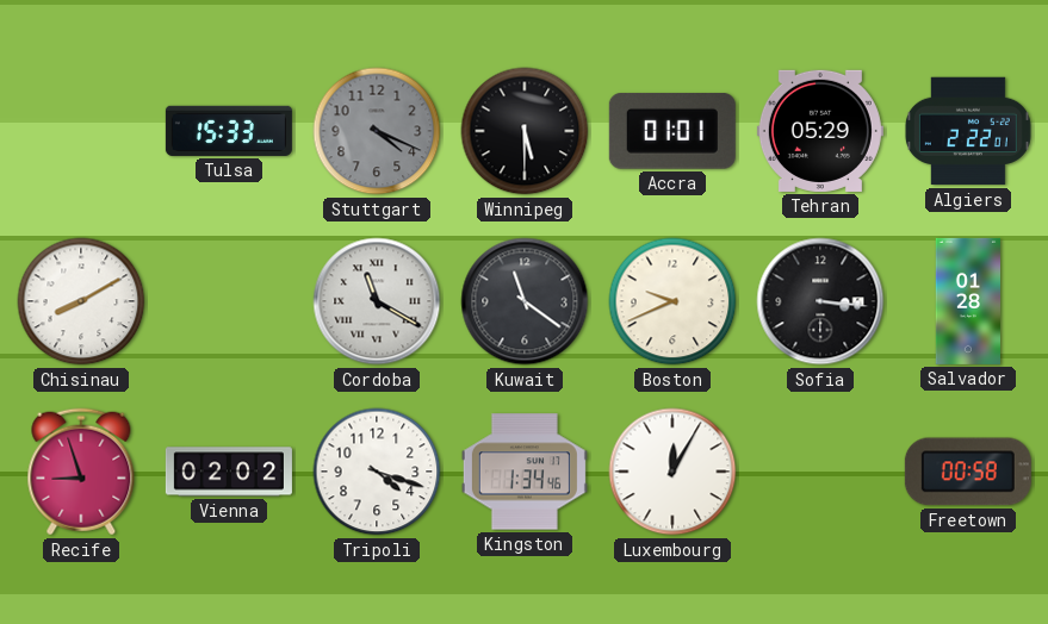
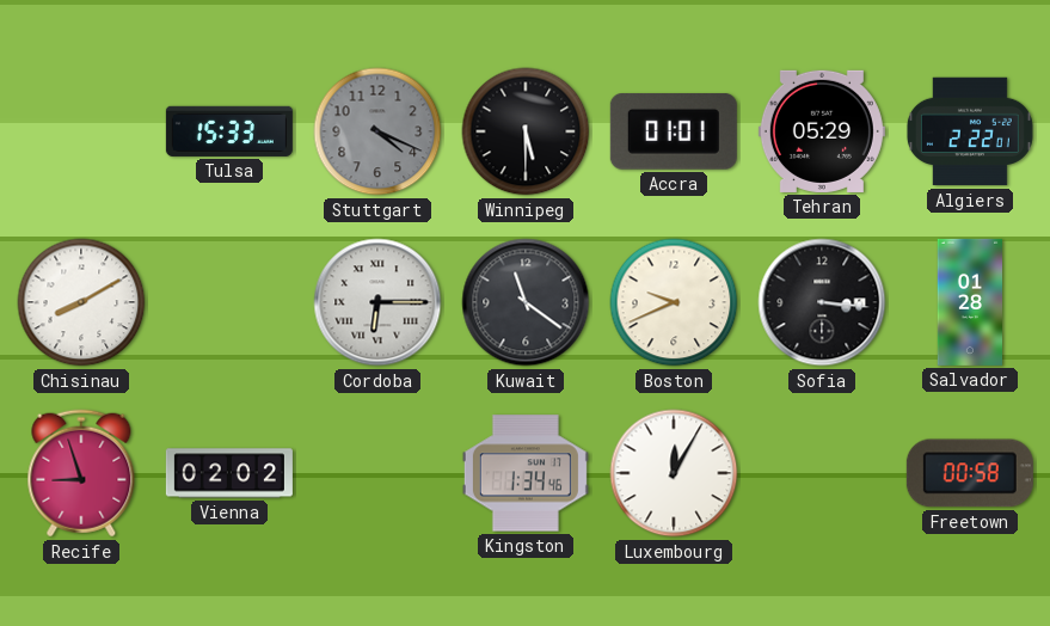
Cordoba: 11:20 -> 6:15 (377, 302)
Tripoli: 4:18 -> none (377, 472)
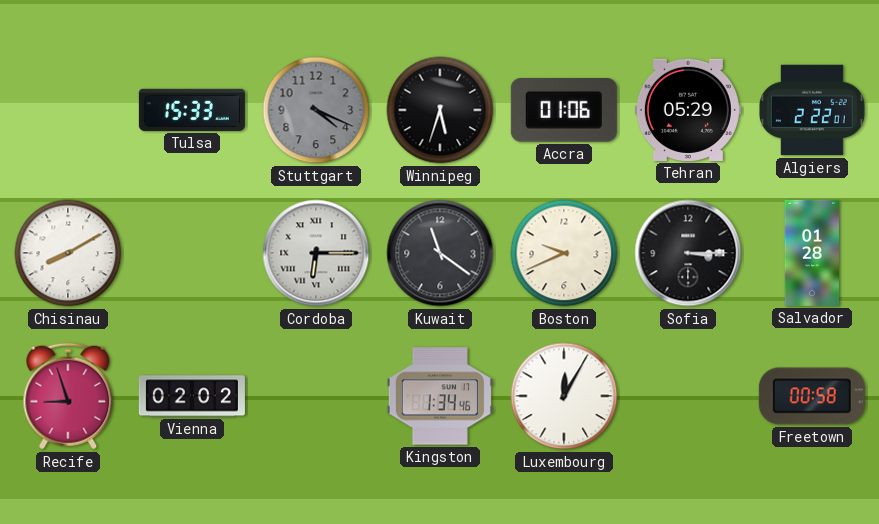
Winnipeg: 5:30 -> 5:33 (440, 110)
Accra: 01:01 -> 01:06 (564, 111)
Sofia: 3:16 -> 3:15 (688, 253)
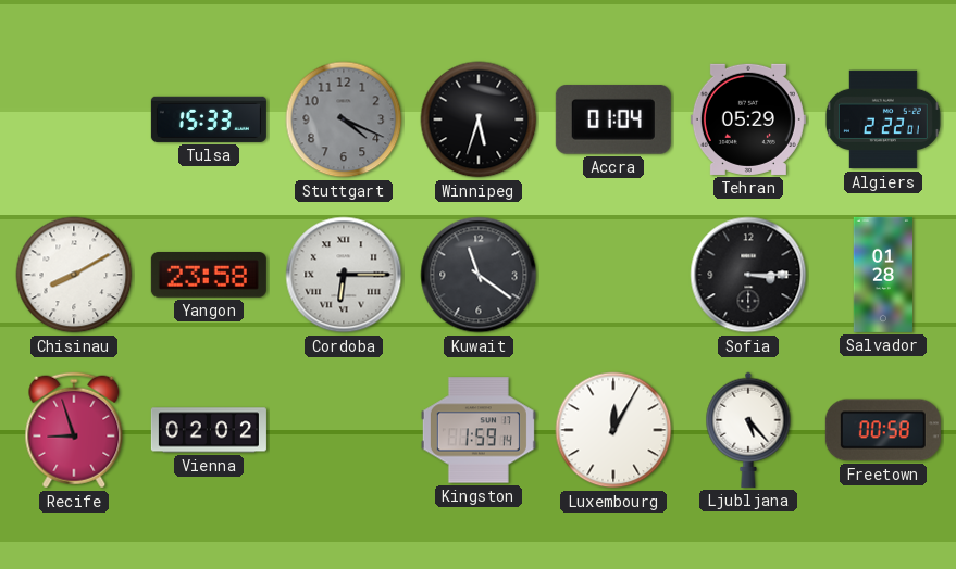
Accra: 01:06 -> 01:04 (613, 121)
Yangon: none -> 23:58 (209, 276)
Boston: 9:41 -> none (564, 253)
Kingston: 1:34 -> 1:59 (479, 430)
Ljubljana: none -> 5:23 (748, 430)
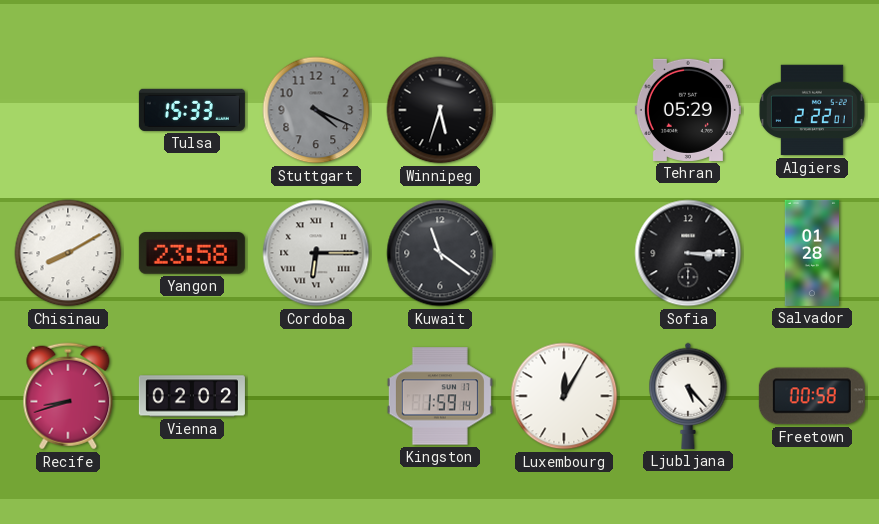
Accra: 01:04 -> none (613, 121)
Recife: 8:57 -> 8:42 (68, 396)
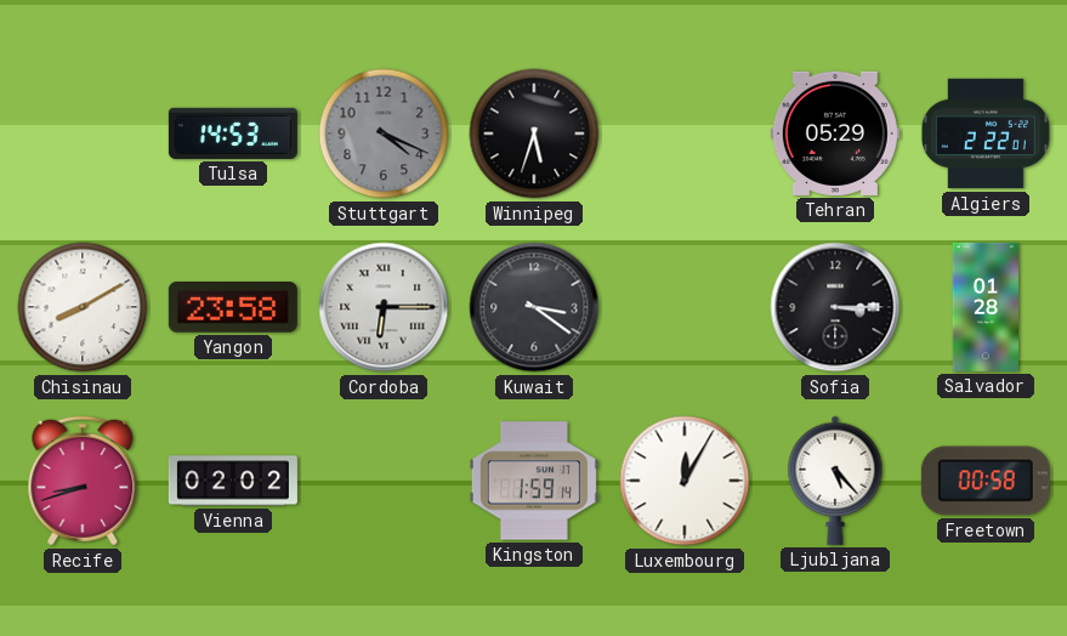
Tulsa: 15:33 -> 14:53 (233, 134)
Kuwait: 11:21 -> 3:21 (534, 307)
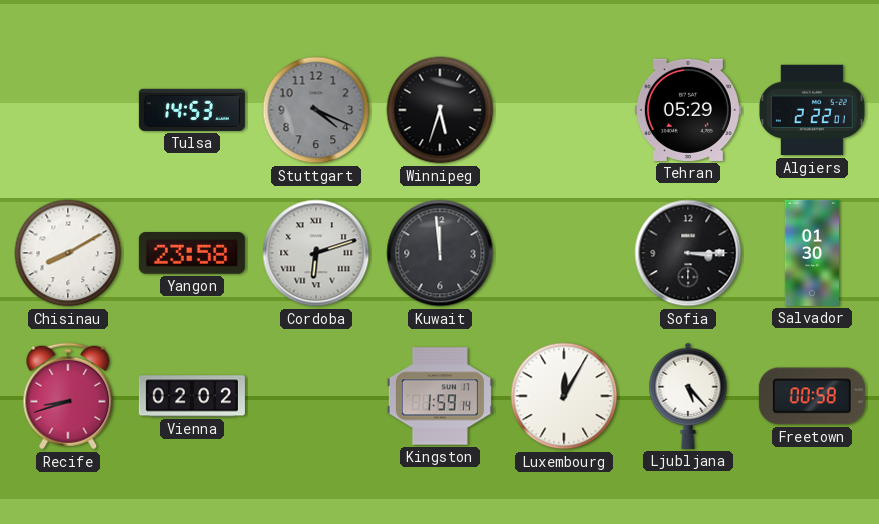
Cordoba: 6:15 -> 6:12 (316, 253)
Kuwait: 3:21 -> 11:59 (440, 253)
Salvador: 01:28 -> 01:30 (811, 253)
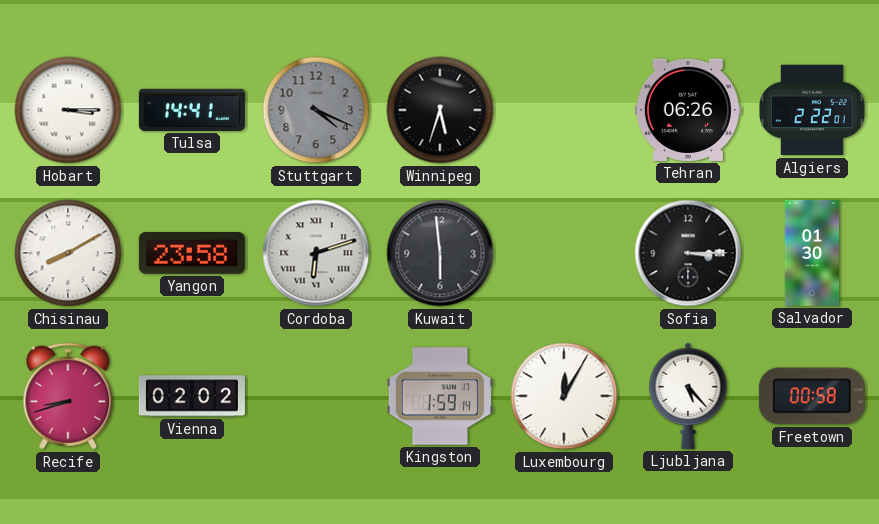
Hobart: none -> 3:15 (68, 110)
Tulsa: 14:53 -> 14:41 (192, 110)
Tehran: 05:29 -> 06:26 (688, 110)
Kuwait: 11:59 -> 5:59 (440, 253)
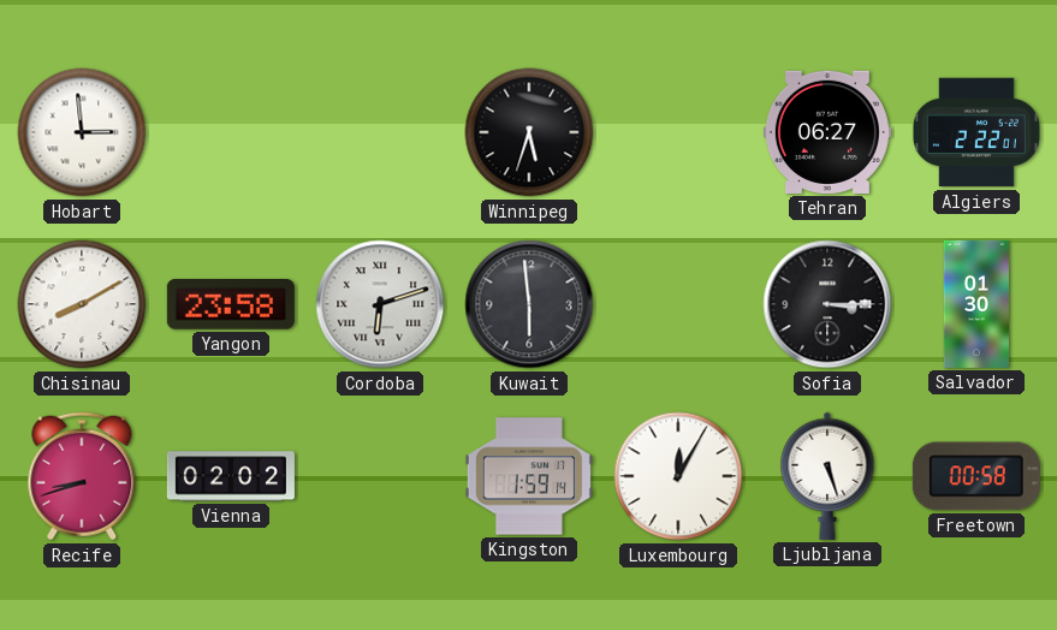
Hobart: 3:15 -> 2:59 (82, 132)
Tulsa: 14:41 -> none (192, 110)
Stuttgart: 4:19 -> none (316, 110)
Tehran: 06:26 -> 06:27 (827, 132)
Ljubljana: 5:23 -> 5:27 (827, 476)
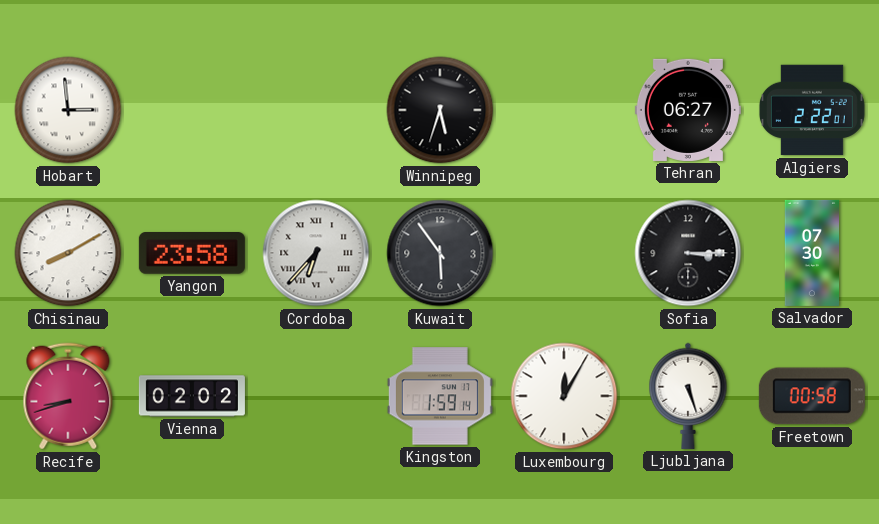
Cordoba: 6:12 -> 6:37 (316, 253)
Kuwait: 5:59 -> 5:54 (440, 253)
Salvador: 01:30 -> 07:30 (811, 253)
